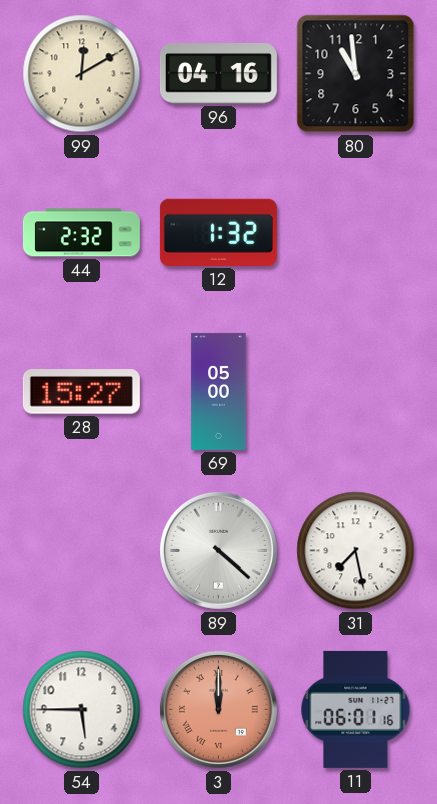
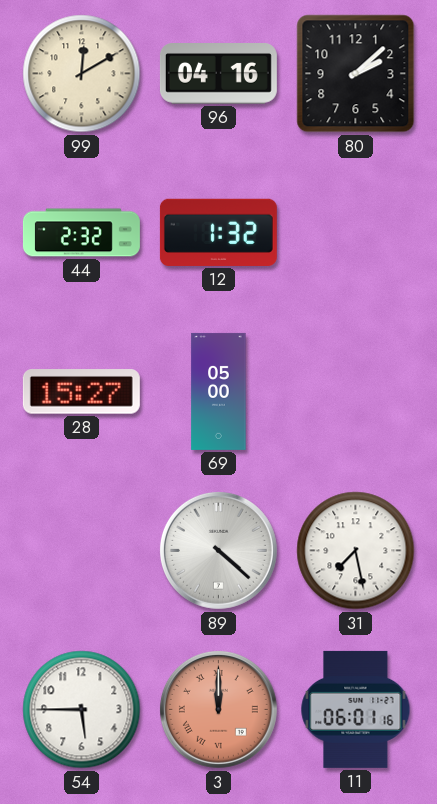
80: 10:59 -> 2:08 (356, 74)
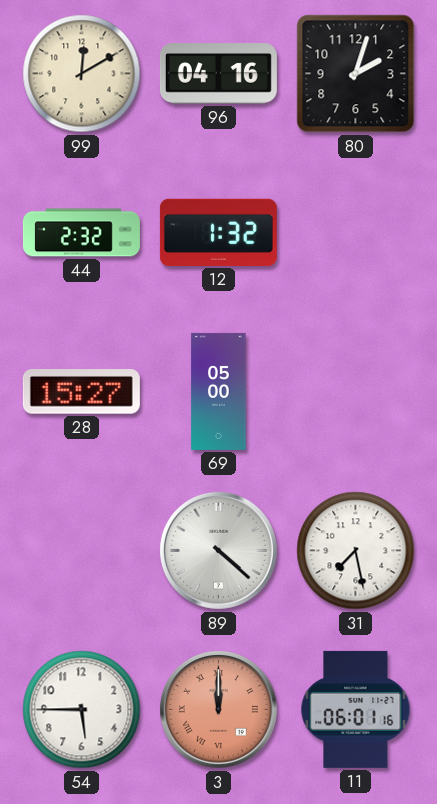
80: 2:08 -> 2:03 (356, 74)
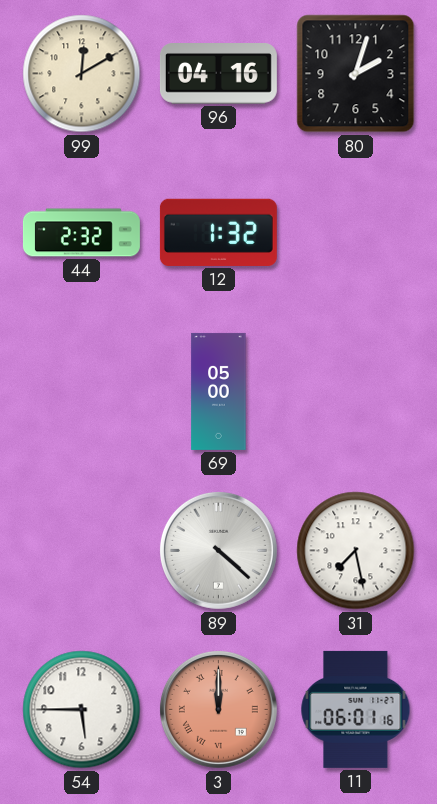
28: 15:27 -> none (81, 392)
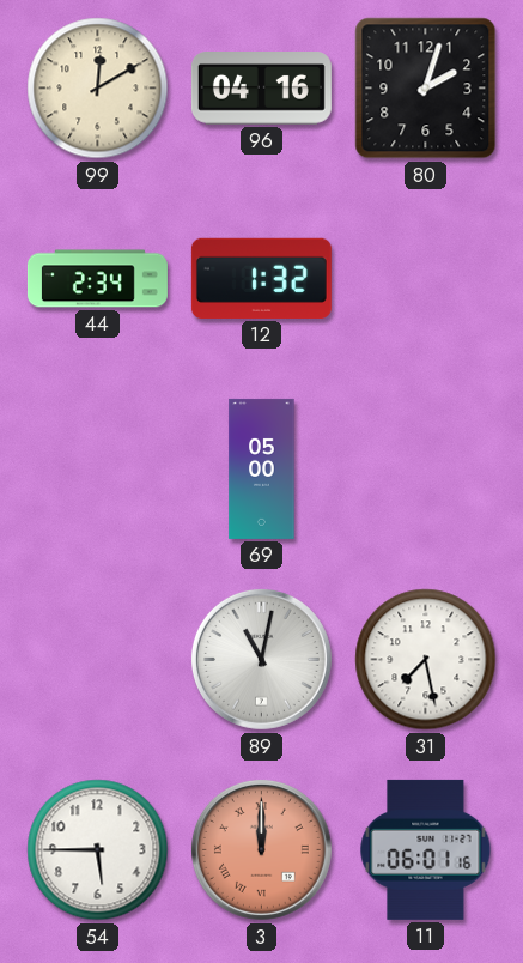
44: 2:32 -> 2:34 (97, 279)
89: 4:22 -> 11:02 (261, 659)
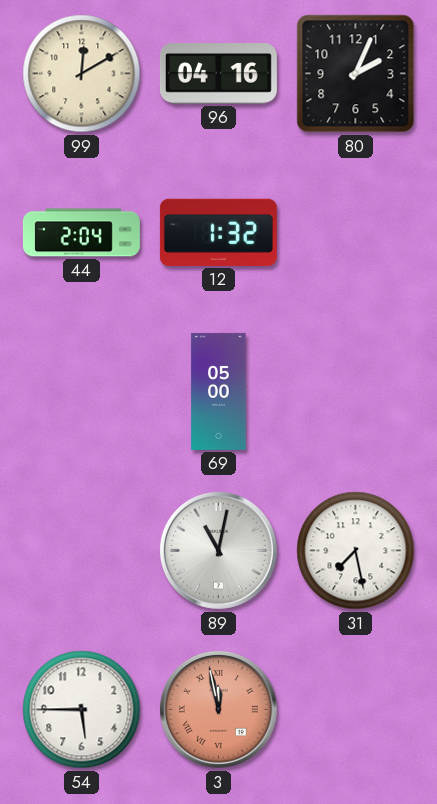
80: 2:03 -> 2:04 (356, 74)
44: 2:34 -> 2:04 (81, 233)
3: 12:00 -> 11:58 (218, 709)
11: 06:01 -> none (426, 849)
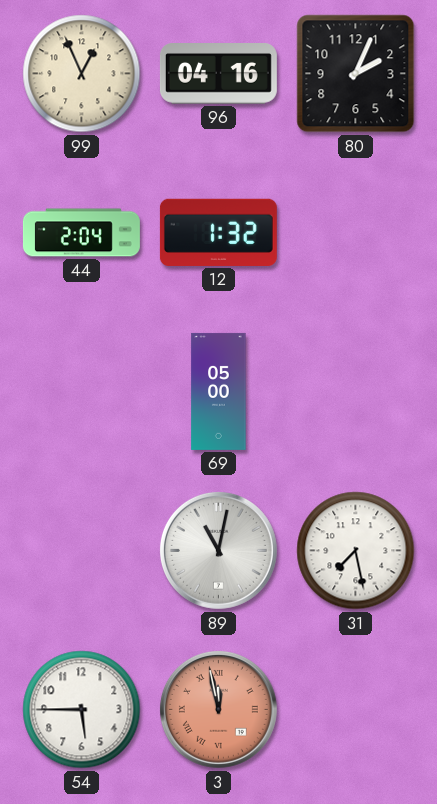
99: 12:10 -> 12:56 (82, 74)
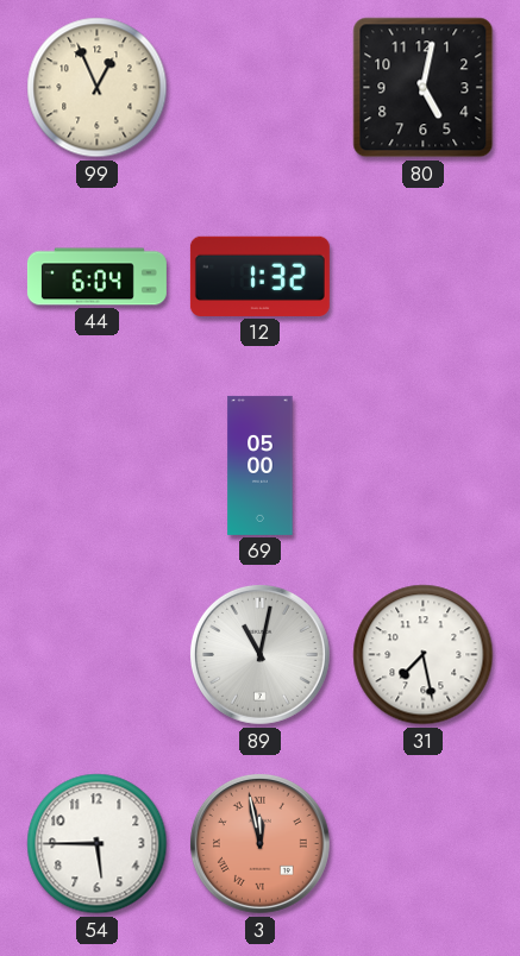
96: 04:16 -> none (218, 74)
80: 2:04 -> 5:02 (424, 88)
44: 2:04 -> 6:04 (96, 277)
